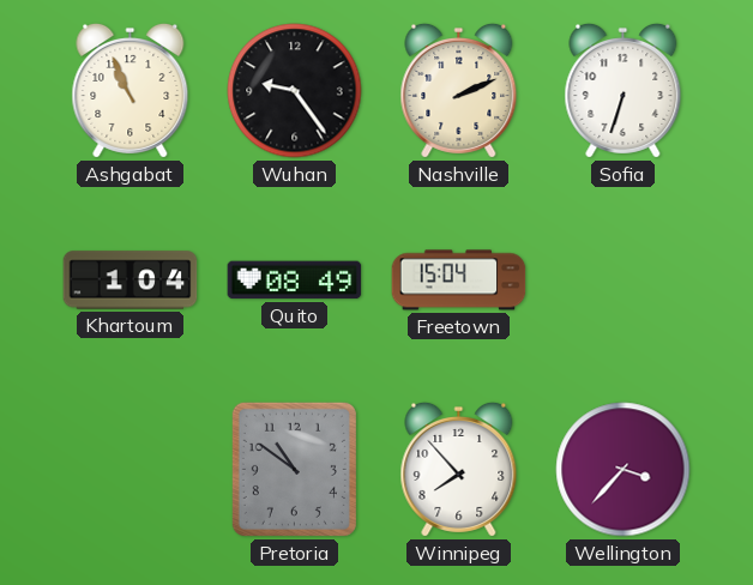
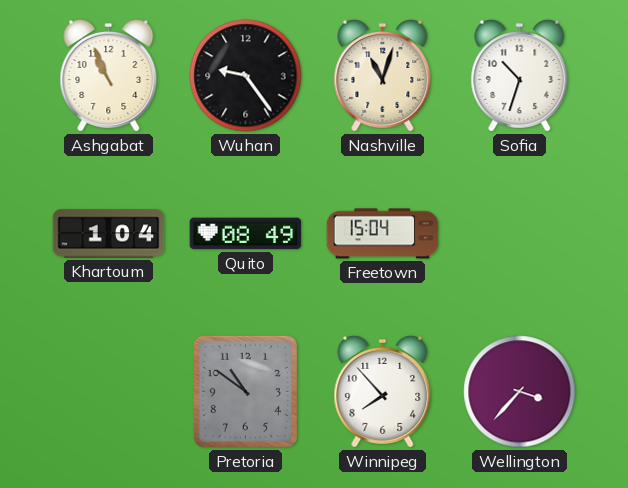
Nashville: 2:11 -> 11:03 (383, 75)
Sofia: 6:33 -> 10:33 (520, 75)
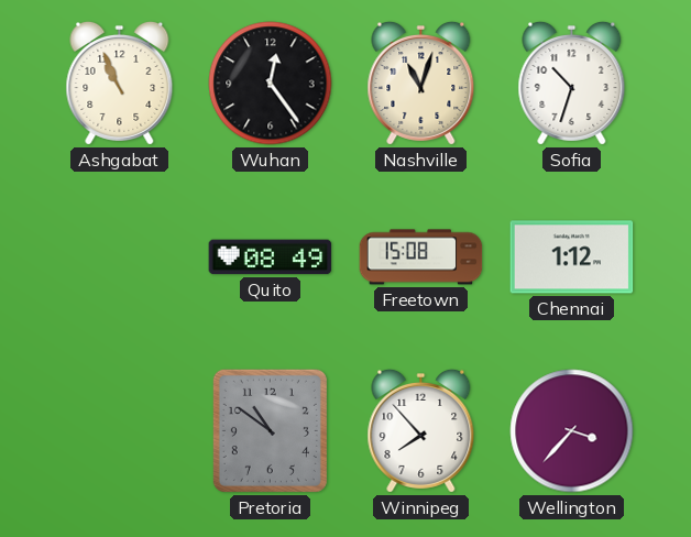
Wuhan: 9:24 -> 12:24 (271, 84)
Khartoum: 1:04 -> none (109, 234)
Freetown: 15:04 -> 15:08 (421, 257)
Chennai: none -> 1:12 (572, 257)
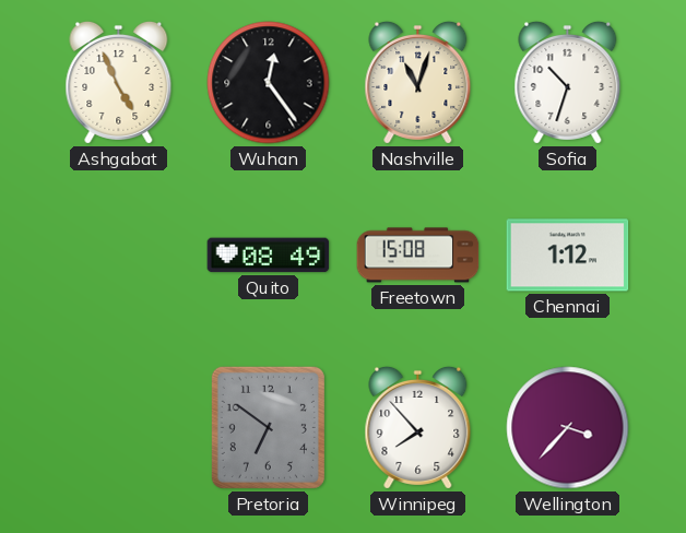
Ashgabat: 10:56 -> 4:56 (119, 82)
Pretoria: 10:51 -> 6:51 (268, 427)
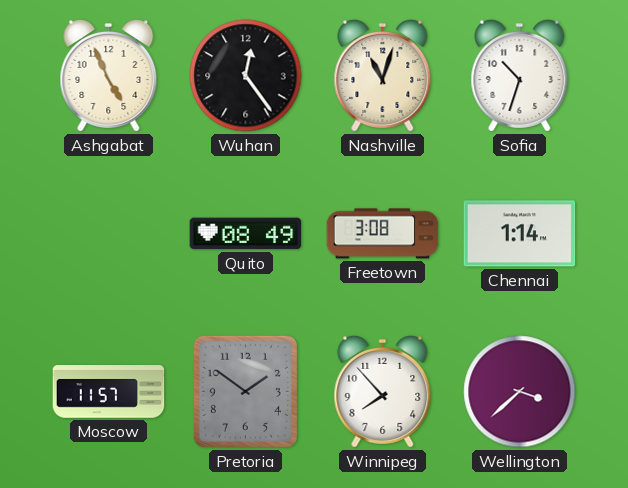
Freetown: 15:08 -> 3:08 (383, 234)
Chennai: 1:12 -> 1:14 (520, 234)
Moscow: none -> 11:57 (109, 392)
Pretoria: 6:51 -> 1:51 (245, 391)
Wellington: 3:37 -> 3:38 (520, 392)
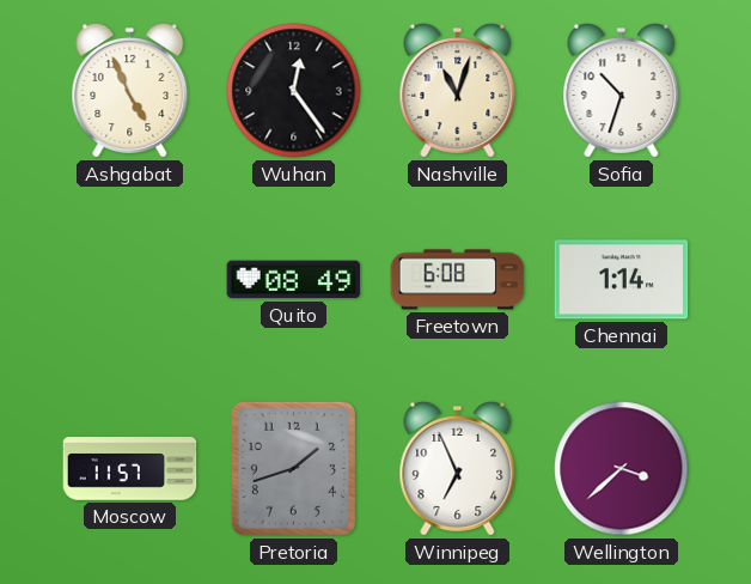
Freetown: 3:08 -> 6:08 (458, 280)
Pretoria: 1:51 -> 1:42 (293, 468)
Winnipeg: 7:53 -> 6:56 (458, 468)
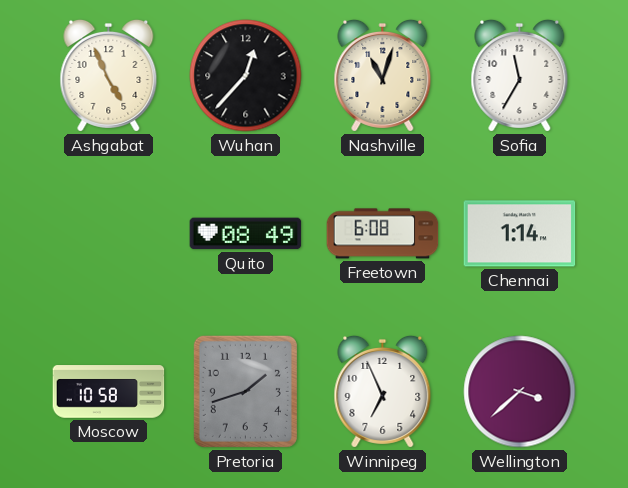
Wuhan: 12:24 -> 12:37 (246, 76)
Sofia: 10:33 -> 11:35 (520, 75)
Moscow: 11:57 -> 10:58 (109, 392)
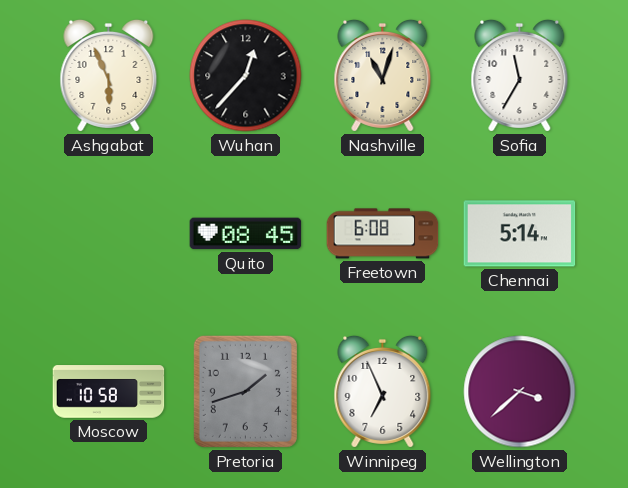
Ashgabat: 4:56 -> 5:56 (109, 75)
Quito: 08:49 -> 08:45 (246, 234)
Chennai: 1:14 -> 5:14 (520, 234)
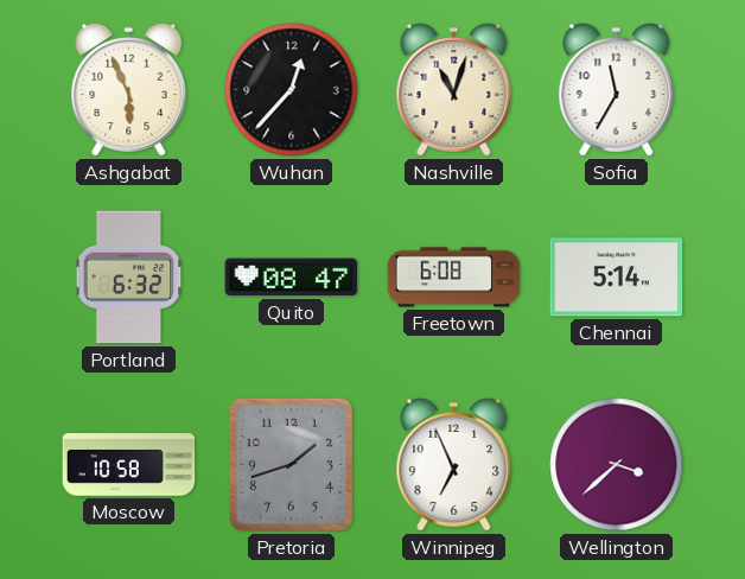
Portland: none -> 6:32 (129, 278)
Quito: 08:45 -> 08:47 (292, 278)
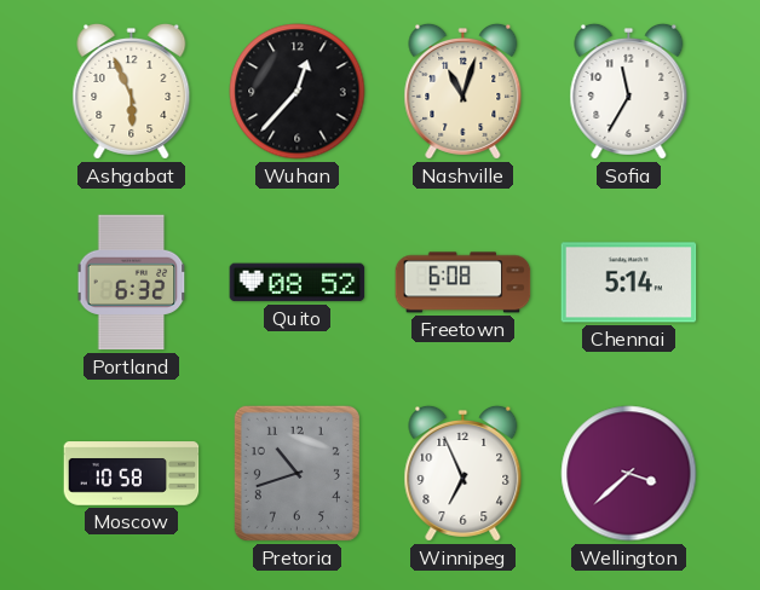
Quito: 08:47 -> 08:52 (298, 283)
Pretoria: 1:42 -> 10:42 (296, 473)
